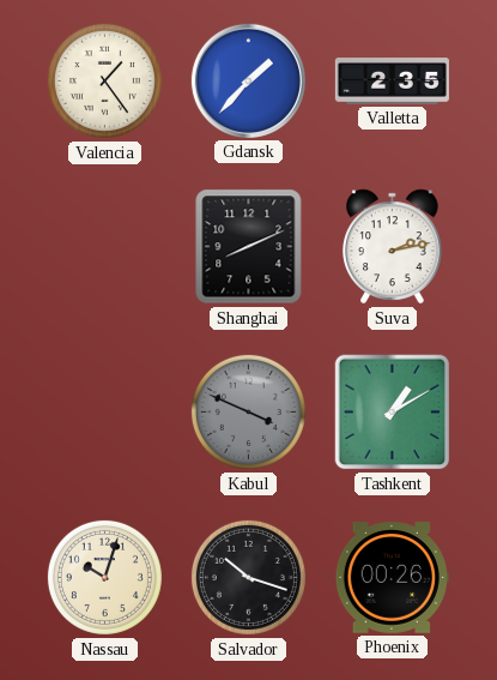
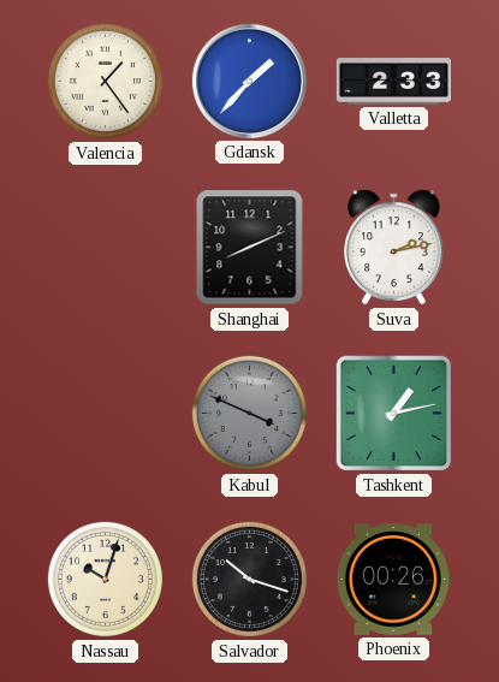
Valletta: 2:35 -> 2:33 (393, 82)
Tashkent: 1:10 -> 1:13 (394, 414)
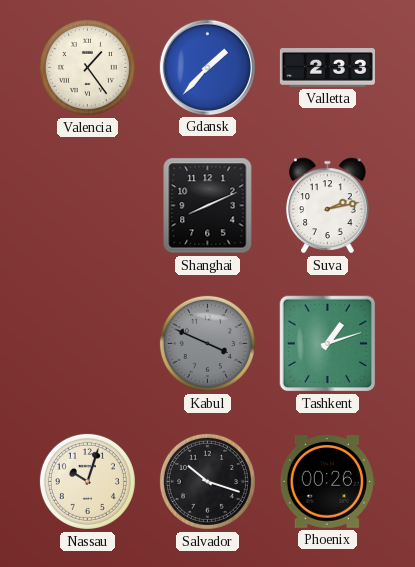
Tashkent: 1:13 -> 1:12 (328, 344)
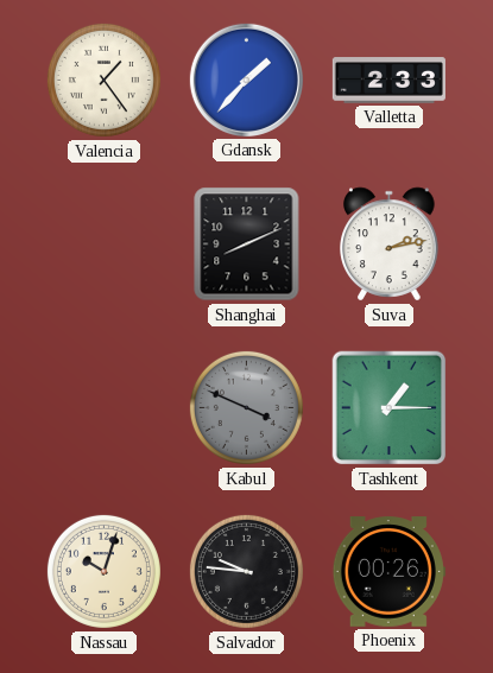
Tashkent: 1:12 -> 1:15 (390, 408)
Salvador: 10:18 -> 9:46 (246, 571)
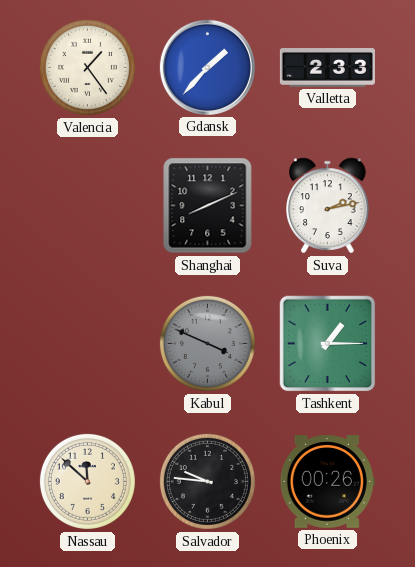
Nassau: 10:03 -> 11:52 (87, 481)
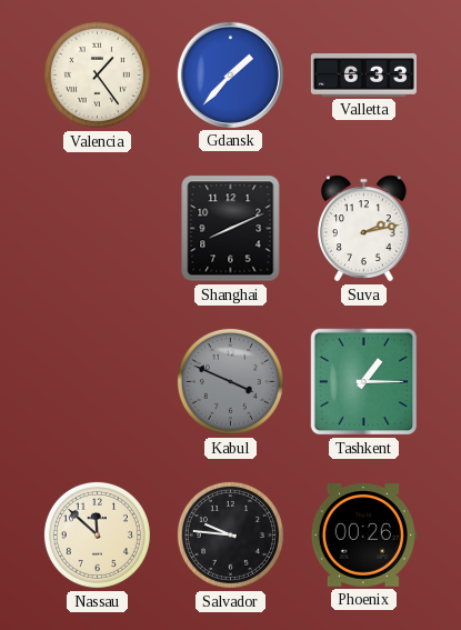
Valletta: 2:33 -> 6:33 (363, 76)
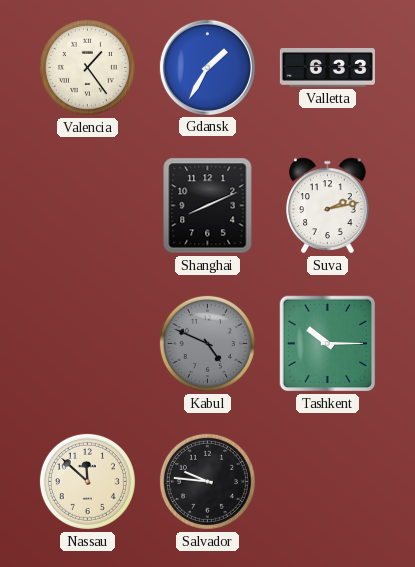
Gdansk: 1:37 -> 1:35 (207, 67)
Kabul: 3:49 -> 4:49 (207, 343)
Tashkent: 1:15 -> 10:15 (328, 344)
Phoenix: 00:26 -> none (363, 536)
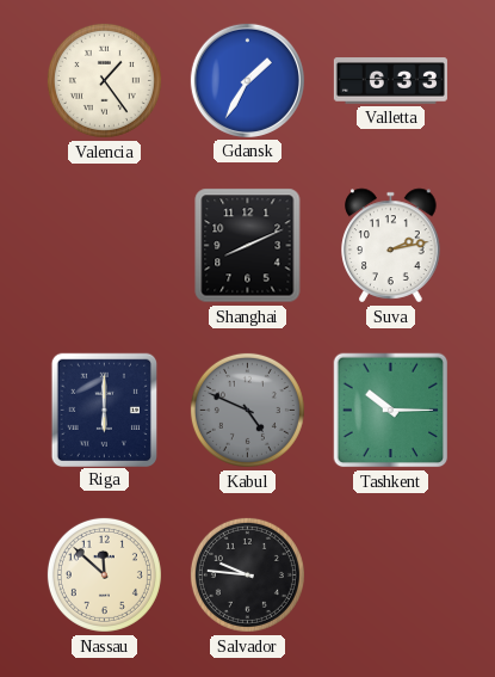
Riga: none -> 6:00 (104, 410)
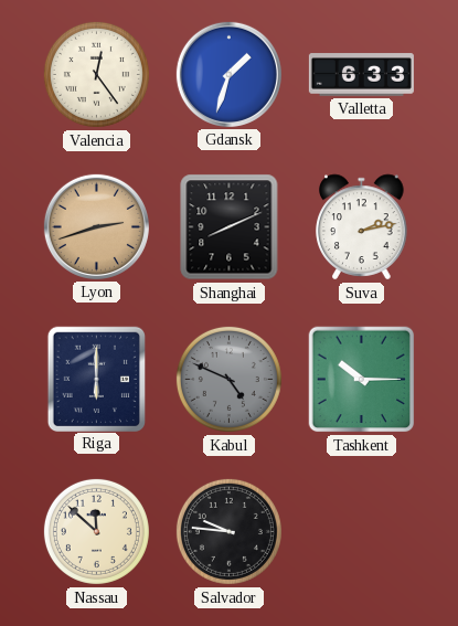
Valencia: 1:24 -> 12:24 (96, 74)
Gdansk: 1:35 -> 1:33 (228, 74)
Lyon: none -> 2:42 (96, 226)
